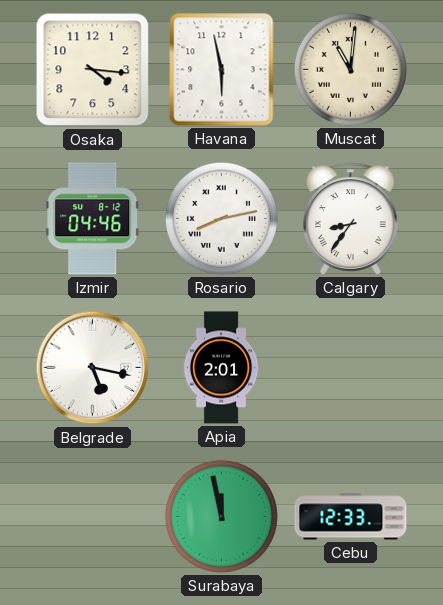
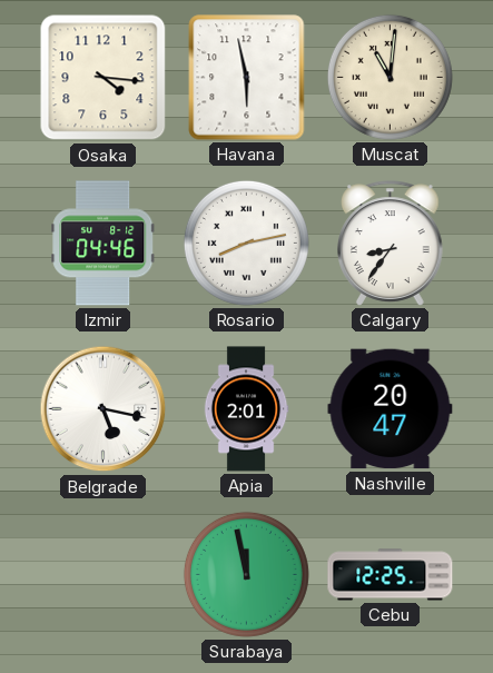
Nashville: none -> 20:47 (391, 409)
Cebu: 12:33 -> 12:25 (391, 575)
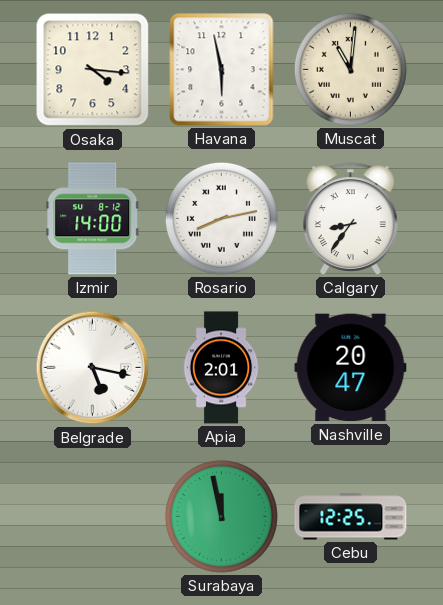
Izmir: 04:46 -> 14:00 (93, 219)
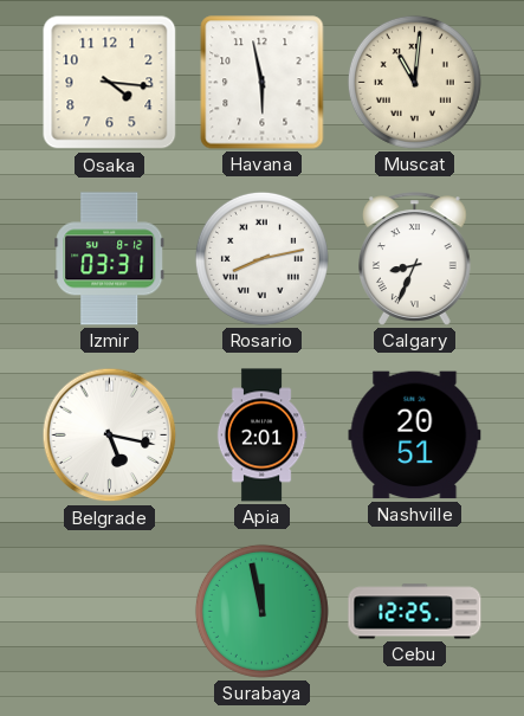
Izmir: 14:00 -> 03:31 (110, 259)
Calgary: 8:36 -> 8:34 (415, 259)
Nashville: 20:47 -> 20:51 (415, 436)
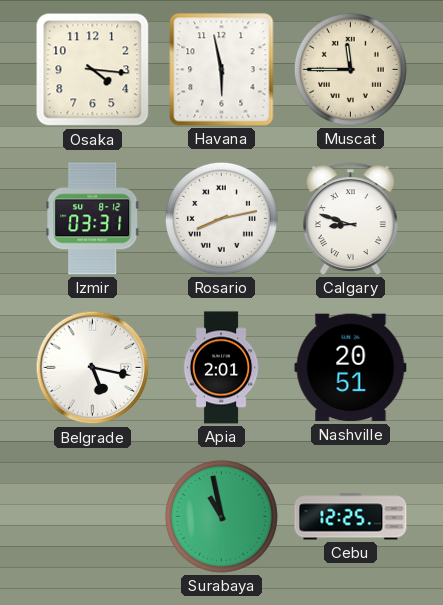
Muscat: 11:01 -> 11:45 (350, 69)
Calgary: 8:34 -> 8:48 (351, 219)
Surabaya: 11:58 -> 10:58 (221, 516)
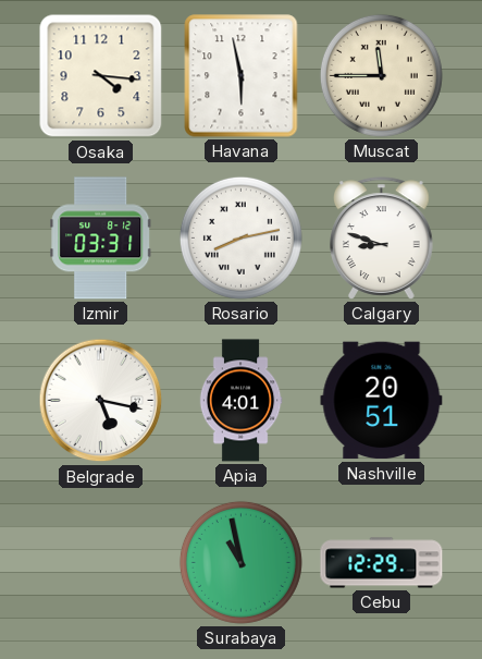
Apia: 2:01 -> 4:01 (240, 401)
Cebu: 12:25 -> 12:29 (382, 563)
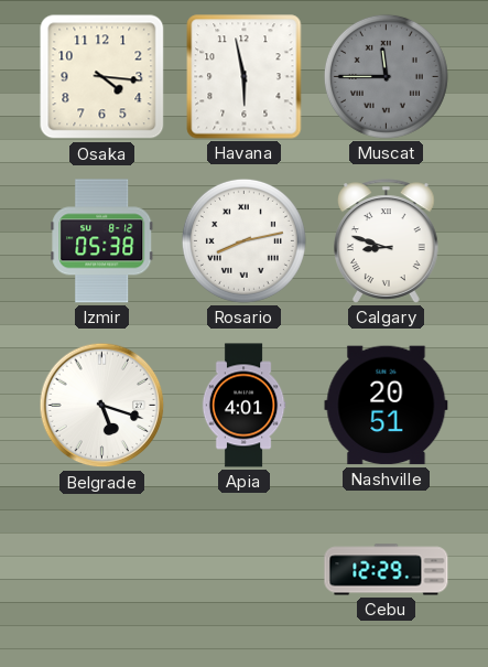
Muscat dial: cream -> grey (386, 76)
Izmir: 03:31 -> 05:38 (102, 241)
Belgrade: 5:17 -> 5:18 (102, 406)
Surabaya: 10:58 -> none (240, 562)
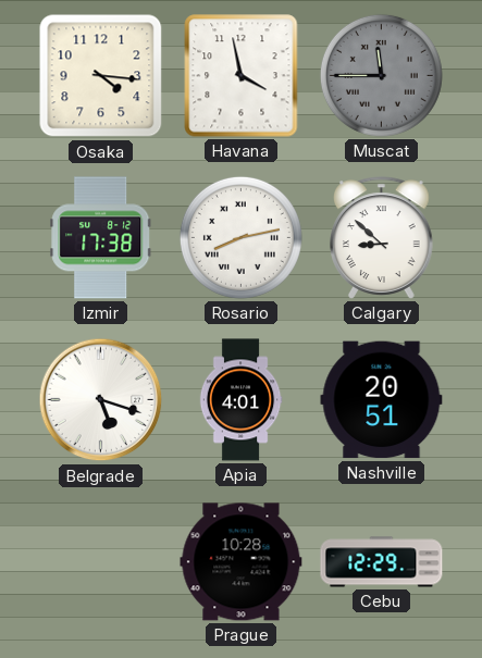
Havana: 5:58 -> 3:58 (242, 76)
Izmir: 05:38 -> 17:38 (101, 238)
Calgary: 8:48 -> 8:52 (382, 238)
Prague: none -> 10:28 (242, 562)
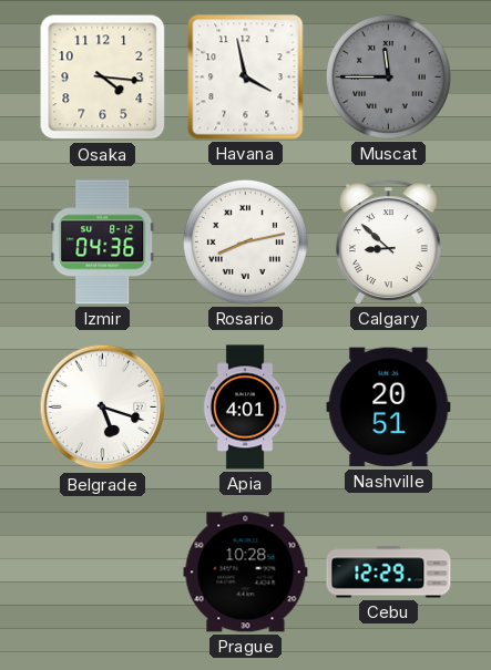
Izmir: 17:38 -> 04:36 (103, 243)
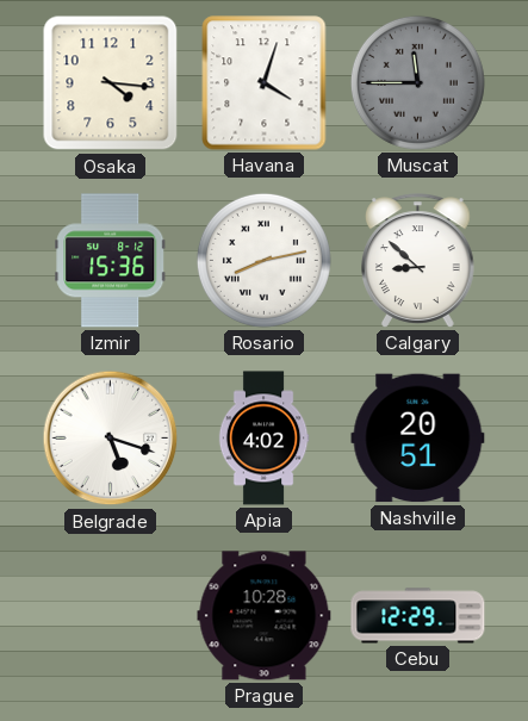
Havana: 3:58 -> 4:03 (265, 83)
Izmir: 04:36 -> 15:36 (111, 261)
Apia: 4:01 -> 4:02 (263, 439)
